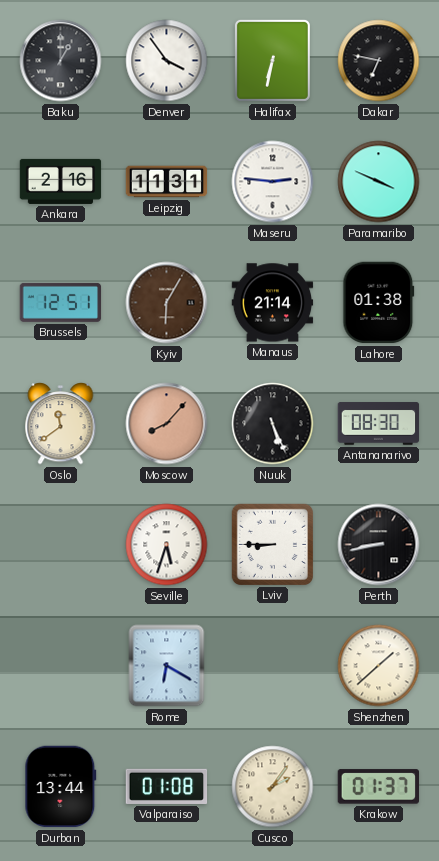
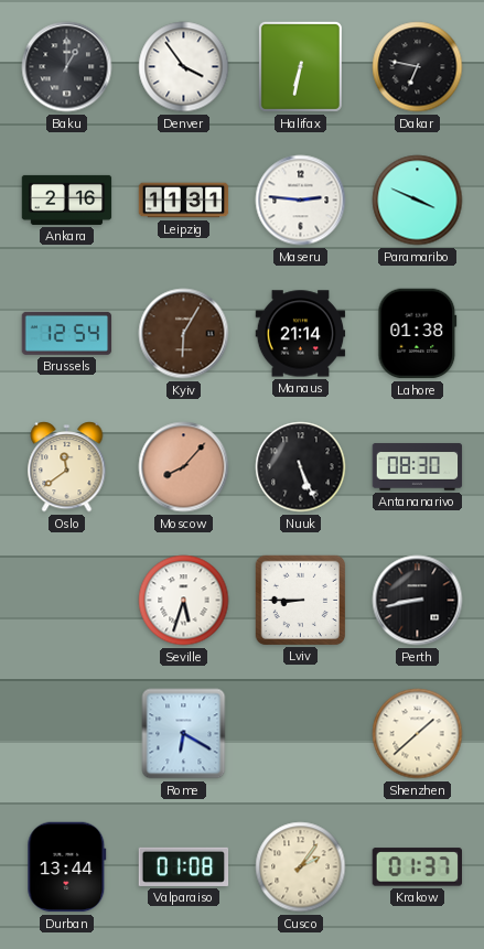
Brussels: 12:51 -> 12:54 (67, 333)
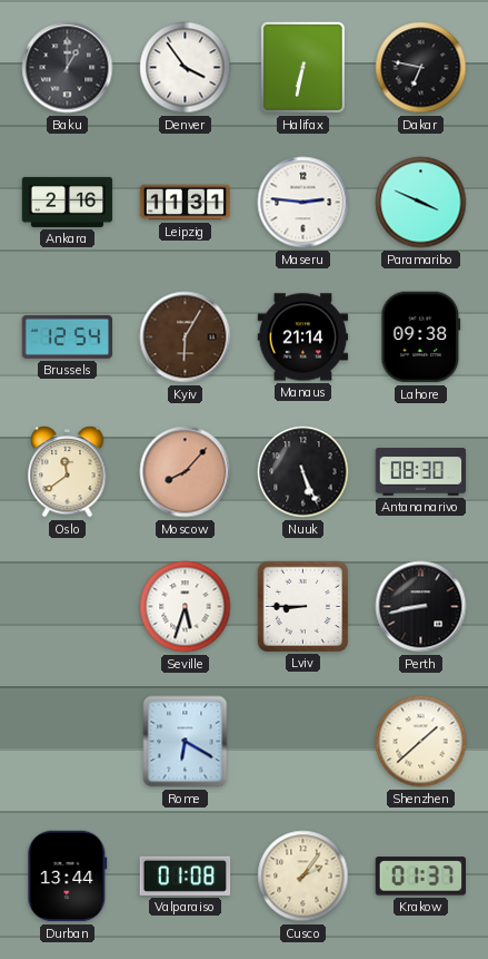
Lahore: 01:38 -> 09:38 (421, 337)
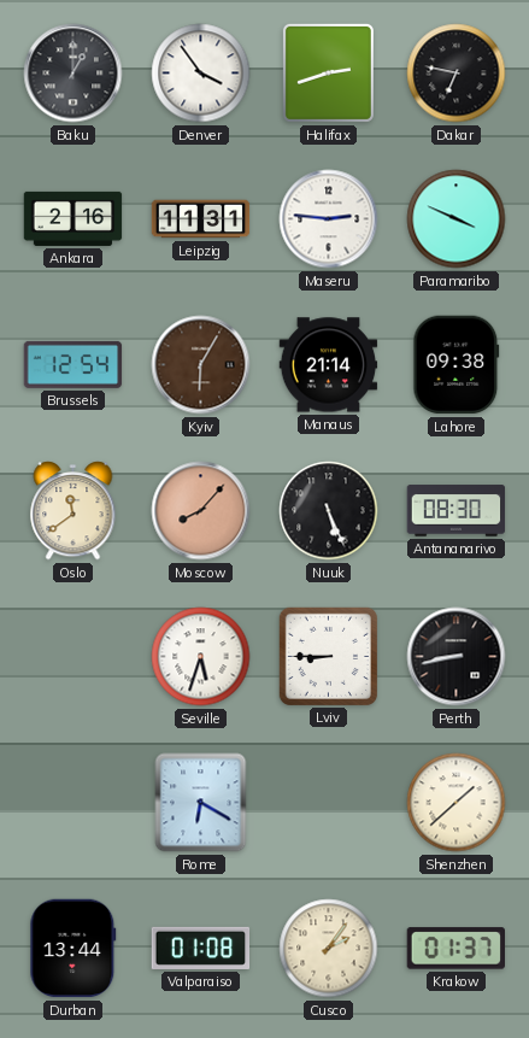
Halifax: 6:32 -> 2:42 (328, 72)
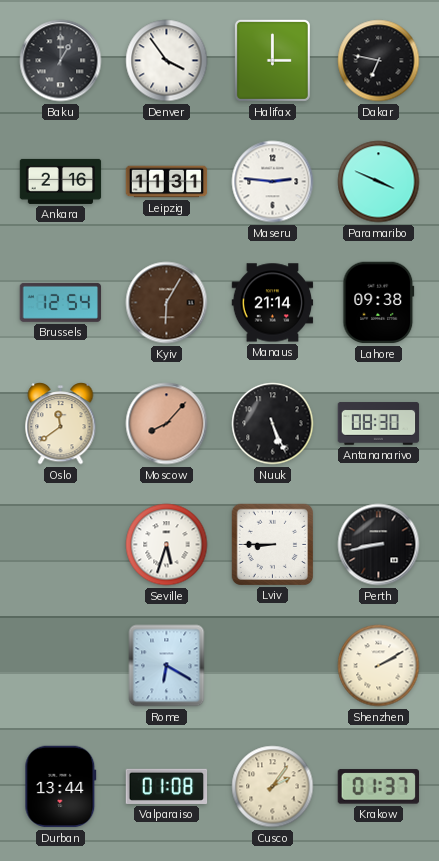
Halifax: 2:42 -> 3:00 (272, 60)
Shenzhen: 1:38 -> 2:10 (379, 666)
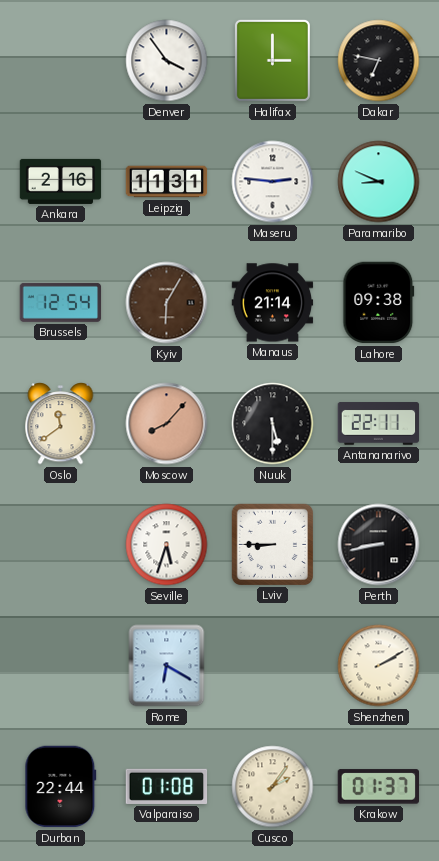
Baku: 1:00 -> none (61, 61)
Paramaribo: 3:49 -> 8:49 (379, 182)
Nuuk: 5:26 -> 5:30 (273, 424)
Antananarivo: 08:30 -> 22:11 (379, 424)
Durban: 13:44 -> 22:44 (61, 787)
